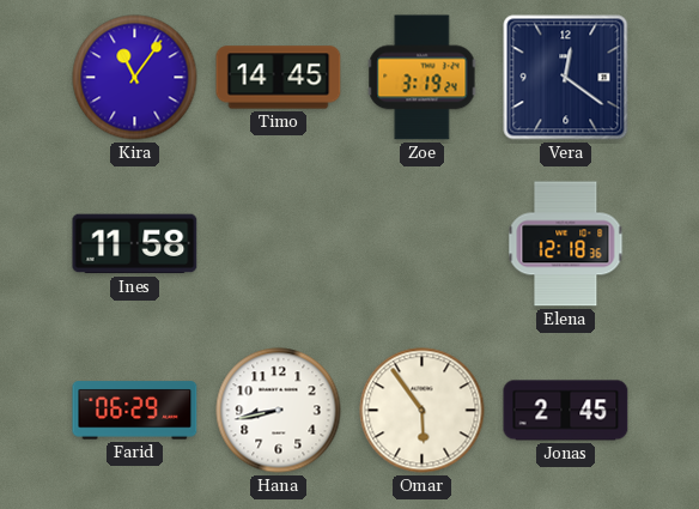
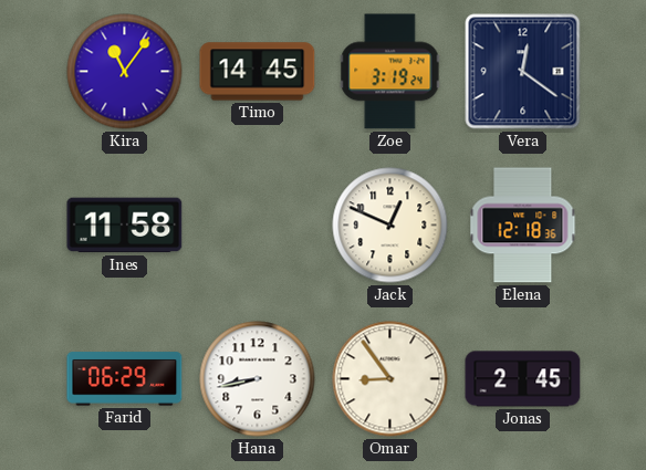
Jack: none -> 12:49 (390, 226)
Omar: 5:54 -> 8:54 (390, 379)
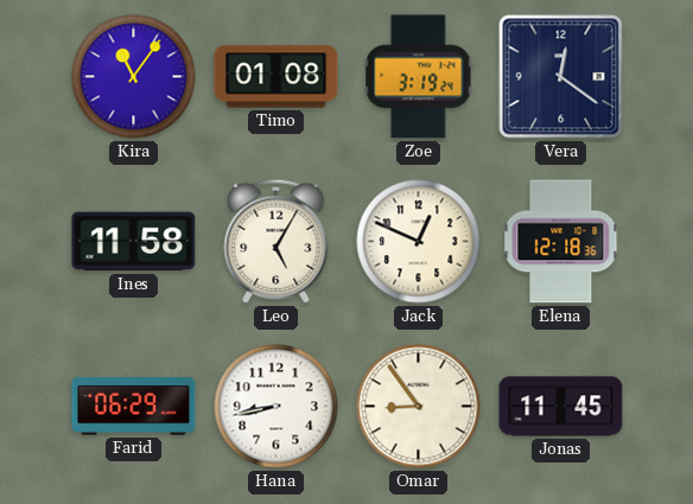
Timo: 14:45 -> 01:08 (276, 77)
Leo: none -> 5:05 (276, 241)
Jonas: 2:45 -> 11:45 (561, 407)
